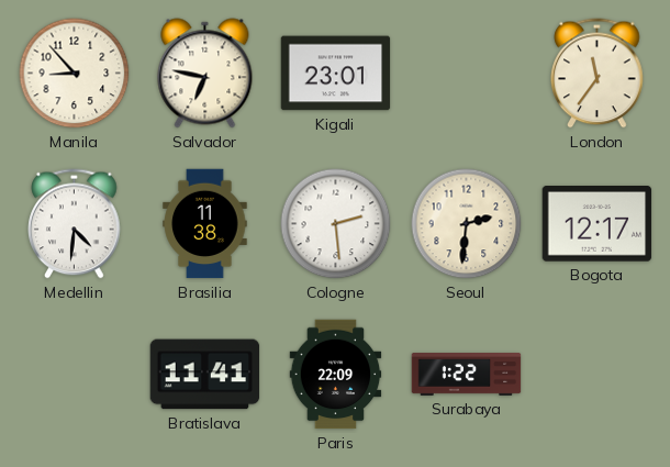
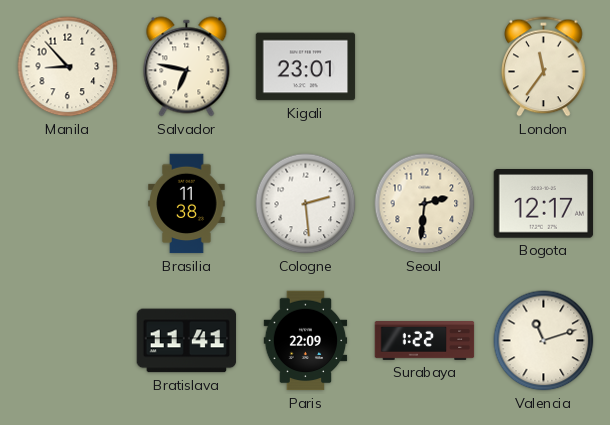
Medellin: 4:31 -> none (75, 224)
Valencia: none -> 11:12 (544, 341)
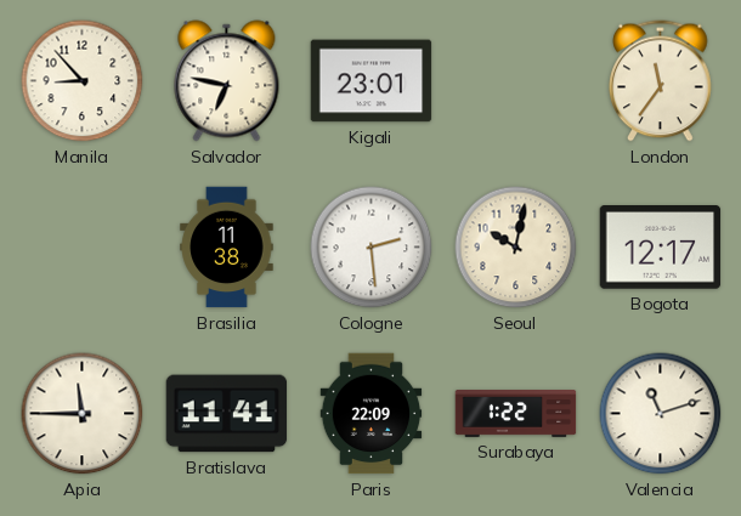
Seoul: 2:31 -> 10:02 (516, 248)
Apia: none -> 11:45 (83, 414)
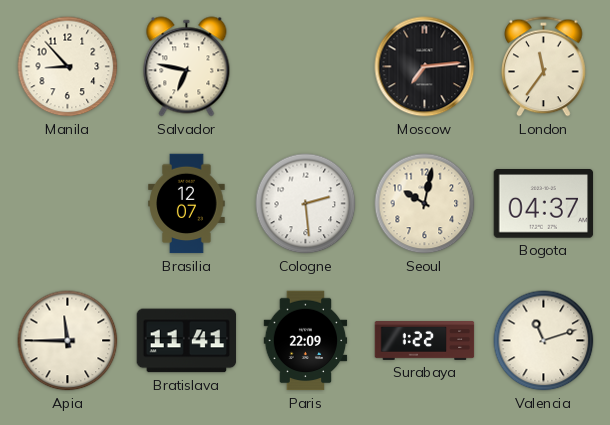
Kigali: 23:01 -> none (372, 81)
Moscow: none -> 7:14 (425, 67)
Brasilia: 11:38 -> 12:07 (187, 204)
Bogota: 12:17 -> 04:37 (544, 204)
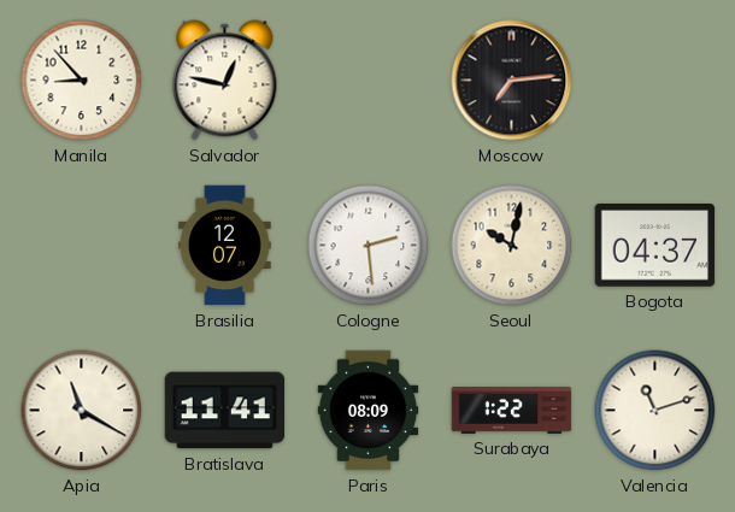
Salvador: 6:47 -> 12:47 (225, 81)
London: 11:36 -> none (544, 67)
Apia: 11:45 -> 11:20 (82, 411)
Paris: 22:09 -> 08:09 (369, 411)
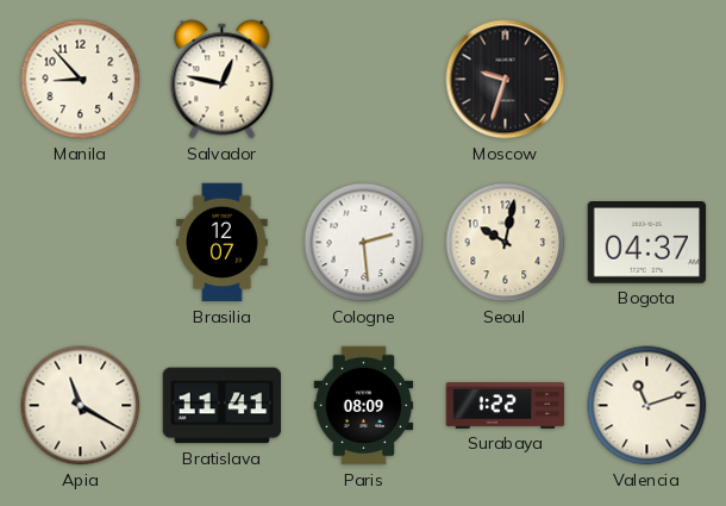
Moscow: 7:14 -> 9:33 (506, 80)
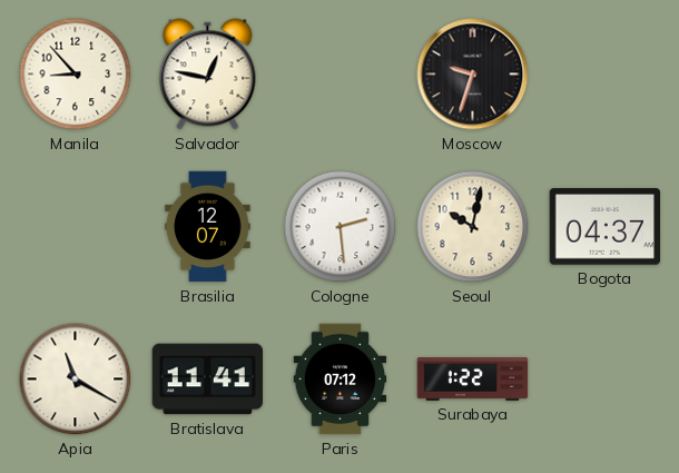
Paris: 08:09 -> 07:12 (341, 380)
Valencia: 11:12 -> none (647, 406)
